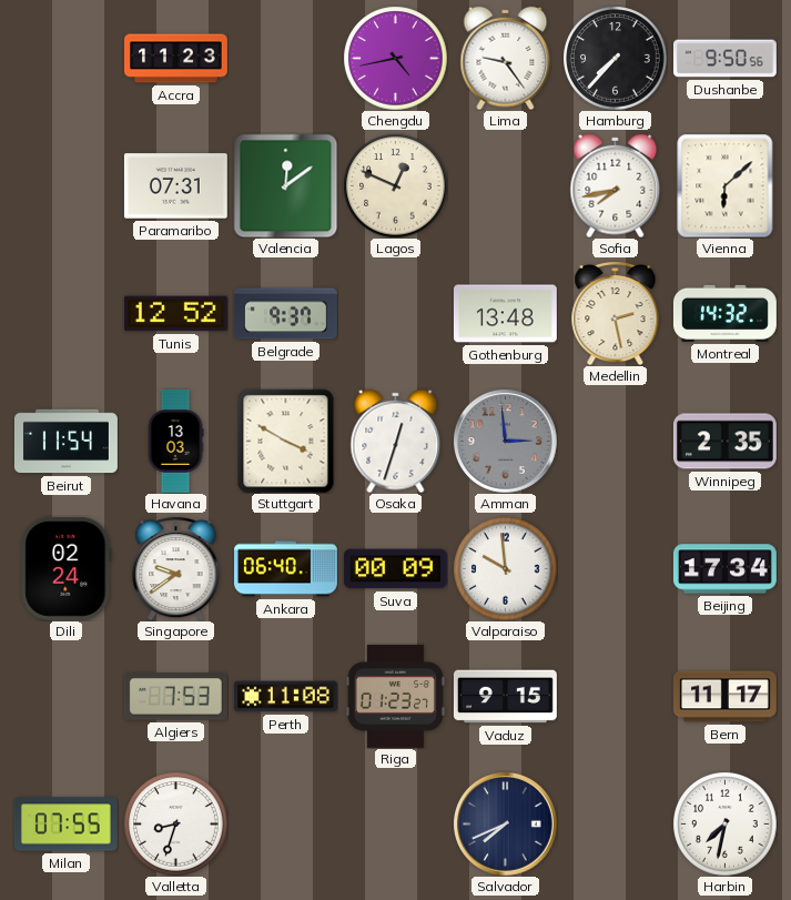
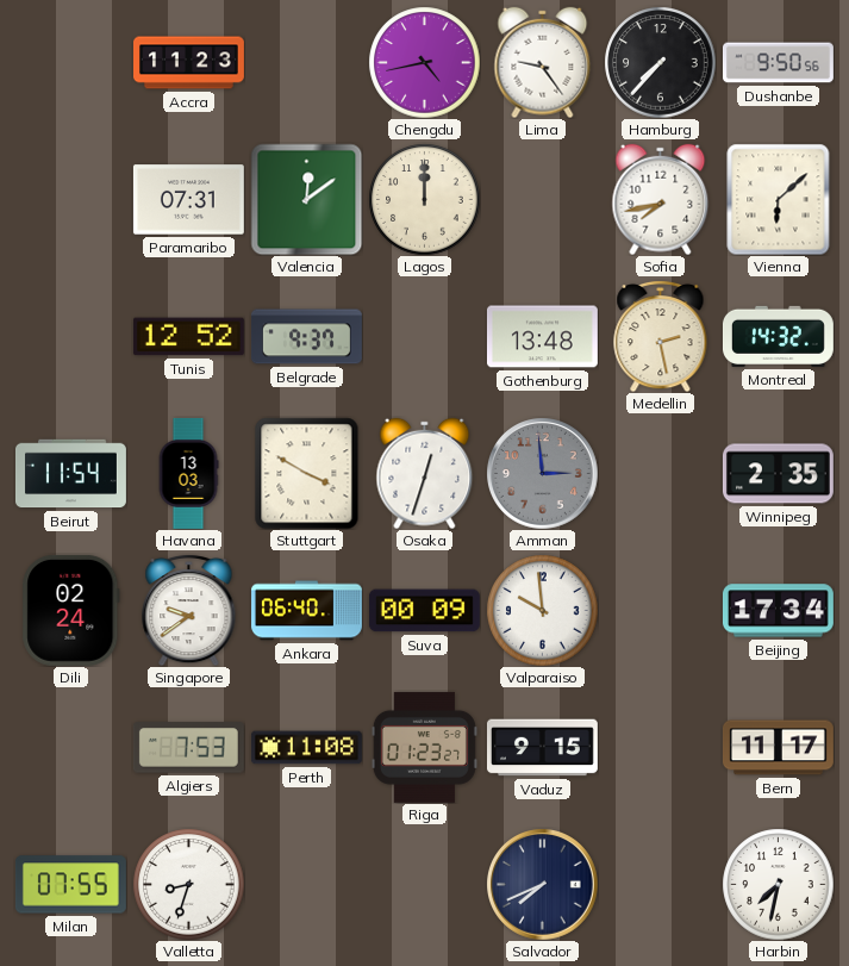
Lagos: 12:49 -> 12:00 (424, 199)
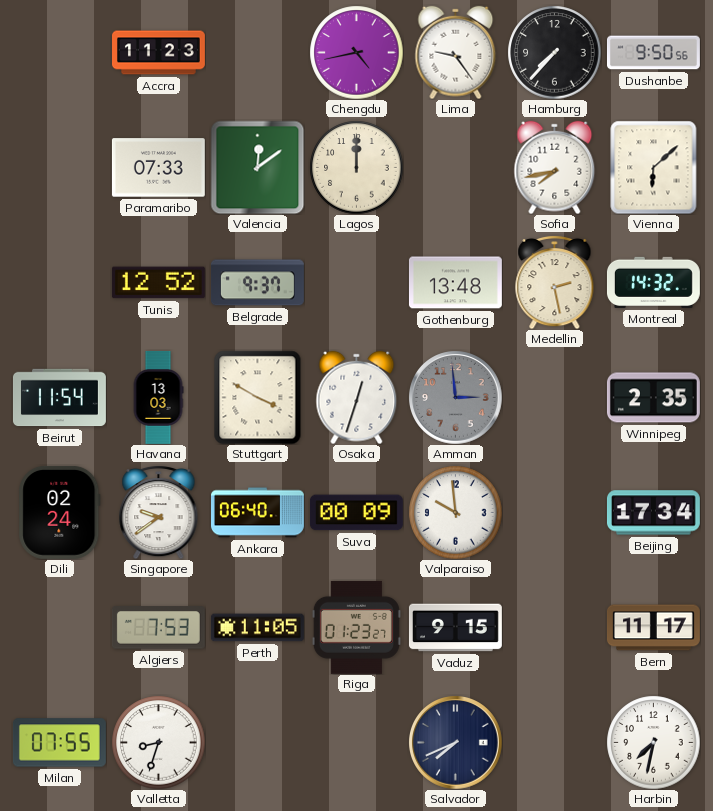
Paramaribo: 07:31 -> 07:33 (158, 168)
Perth: 11:08 -> 11:05 (257, 628)
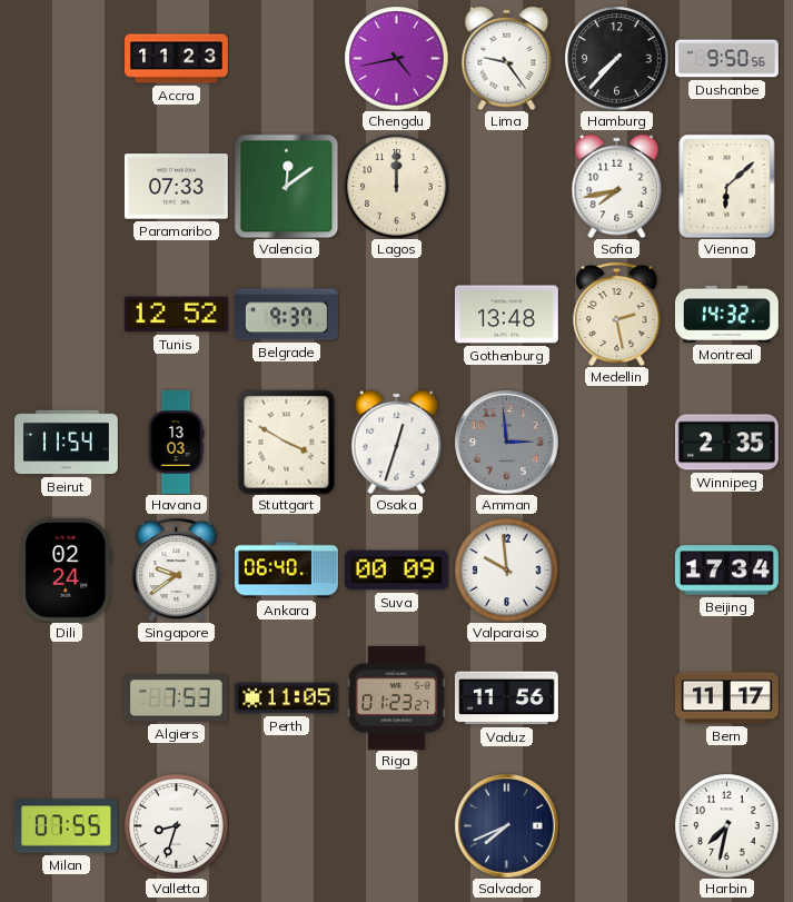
Vaduz: 9:15 -> 11:56 (506, 698)
